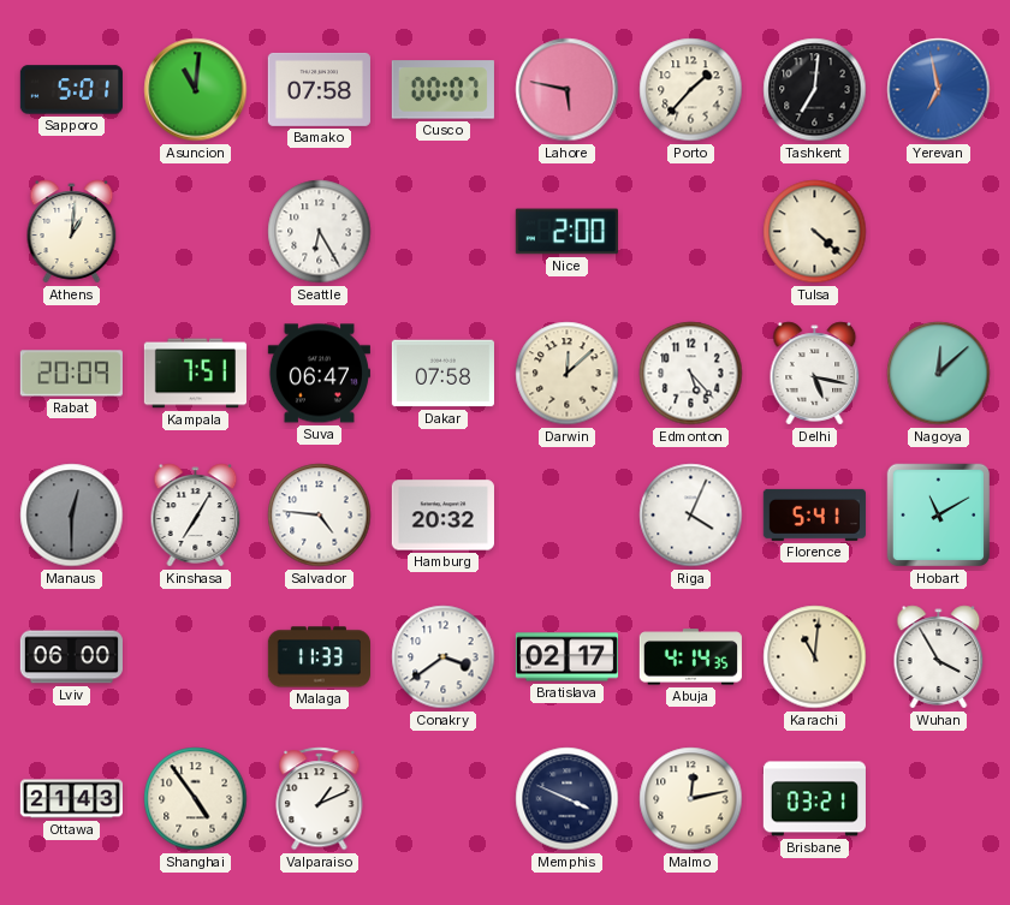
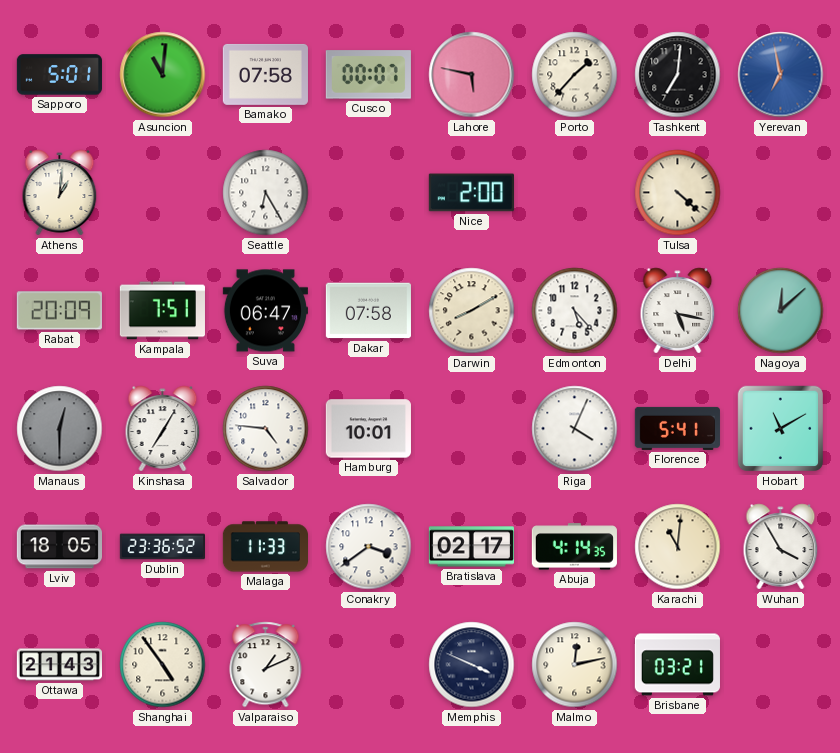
Darwin: 12:08 -> 8:10 (472, 311)
Hamburg: 20:32 -> 10:01 (368, 429)
Lviv: 06:00 -> 18:05 (59, 547)
Dublin: none -> 23:36 (162, 547)
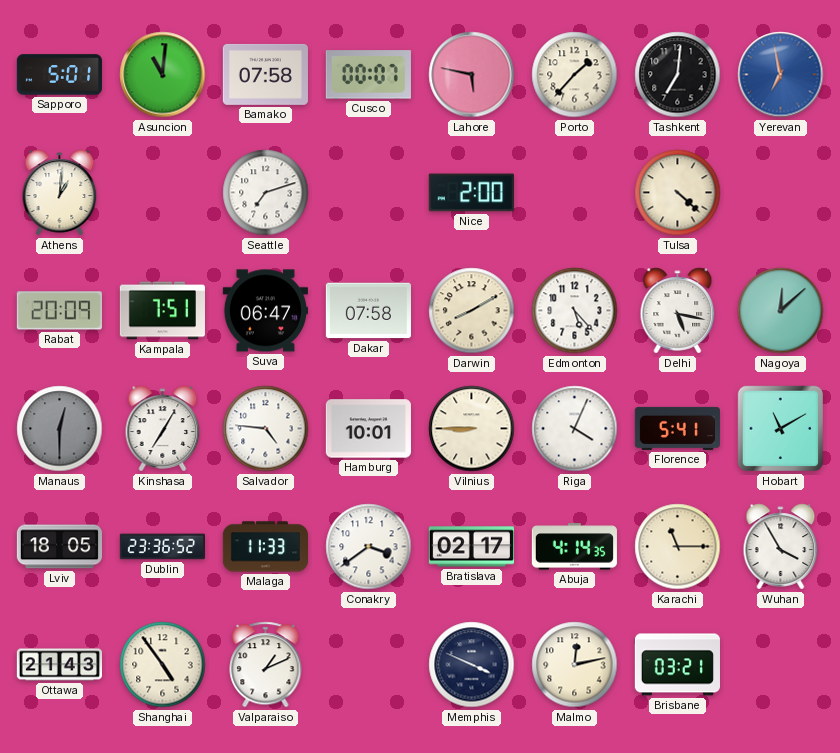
Seattle: 6:25 -> 7:12 (266, 193)
Vilnius: none -> 8:45 (472, 429)
Karachi: 11:01 -> 11:15 (678, 547)
